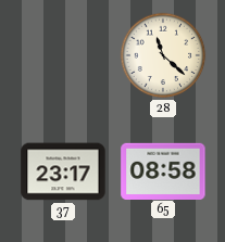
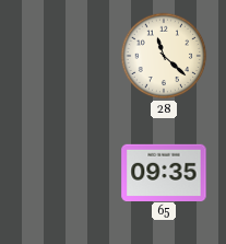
37: 23:17 -> none (63, 171)
65: 08:58 -> 09:35 (164, 172)
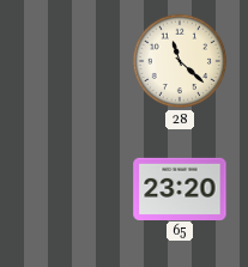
65: 09:35 -> 23:20 (180, 188)
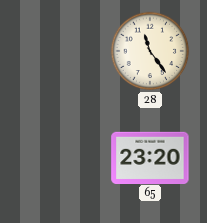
28: 11:22 -> 11:24 (150, 51)
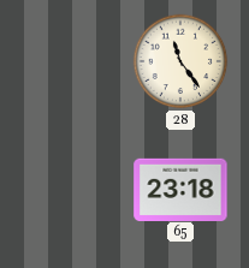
65: 23:20 -> 23:18 (180, 189)
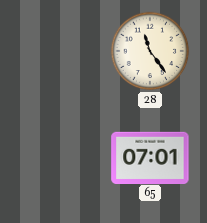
65: 23:18 -> 07:01 (150, 157)
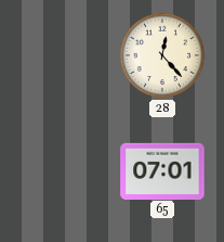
28: 11:24 -> 12:23 (162, 55)
